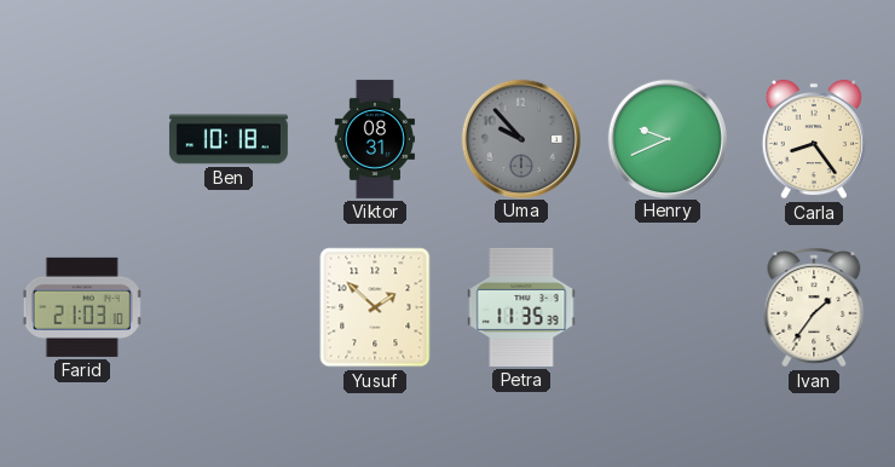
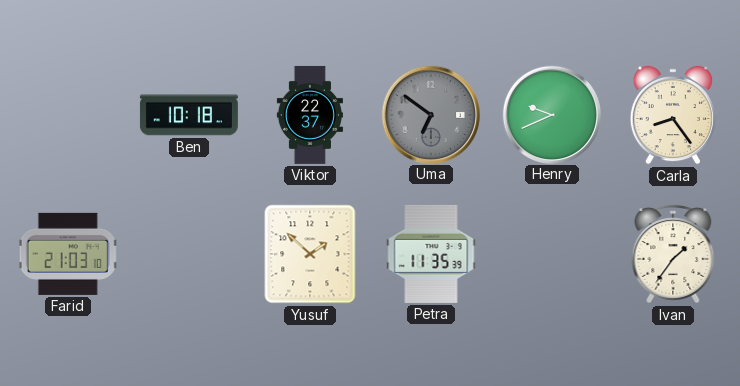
Viktor: 08:31 -> 22:37 (310, 115)
Uma: 9:53 -> 6:51 (430, 114)
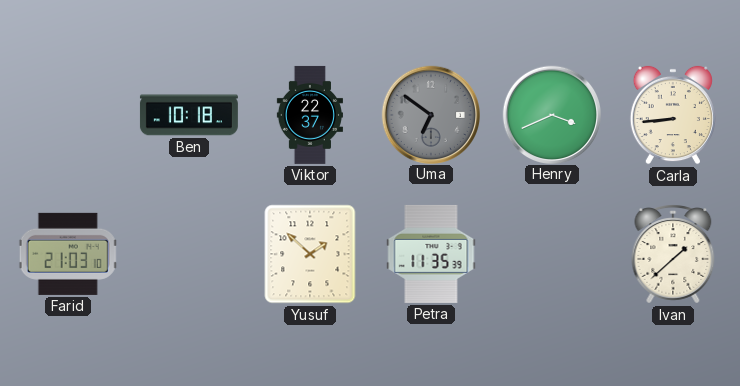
Henry: 9:41 -> 3:41 (551, 114)
Carla: 8:24 -> 8:44 (673, 115)
Ivan: 1:36 -> 1:38 (673, 254)
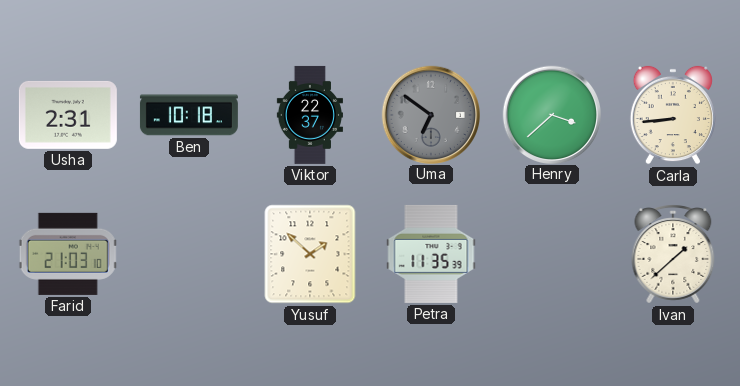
Usha: none -> 2:31 (68, 115)
Henry: 3:41 -> 3:38 (551, 114)
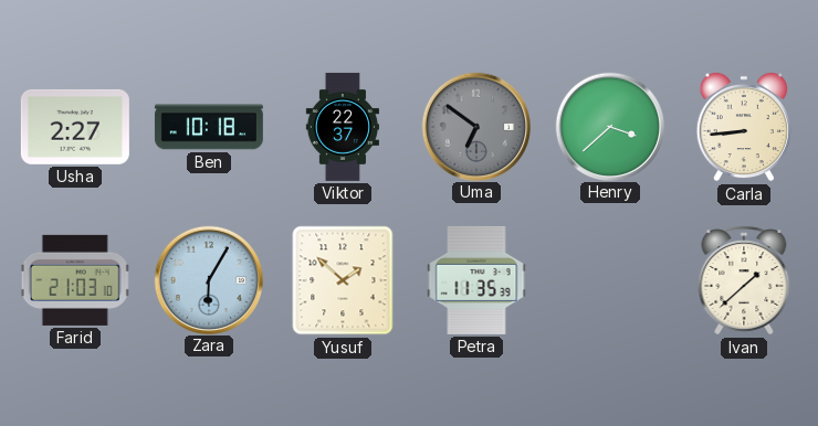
Usha: 2:31 -> 2:27 (75, 127)
Zara: none -> 6:05 (208, 279)
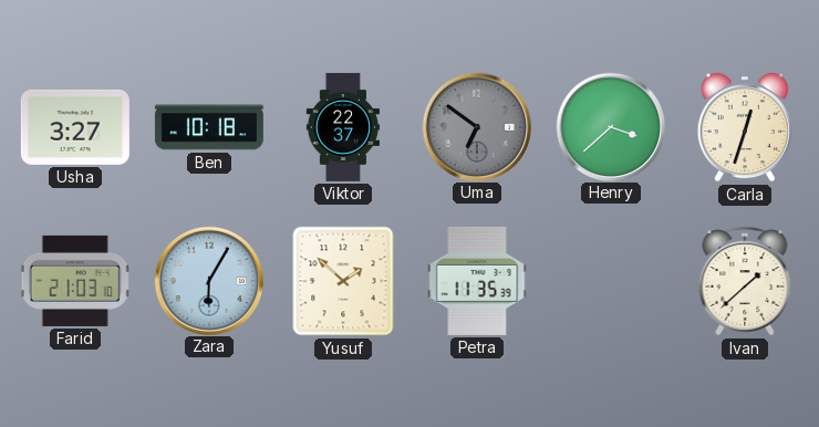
Usha: 2:27 -> 3:27 (75, 127)
Carla: 8:44 -> 12:33 (745, 127)
